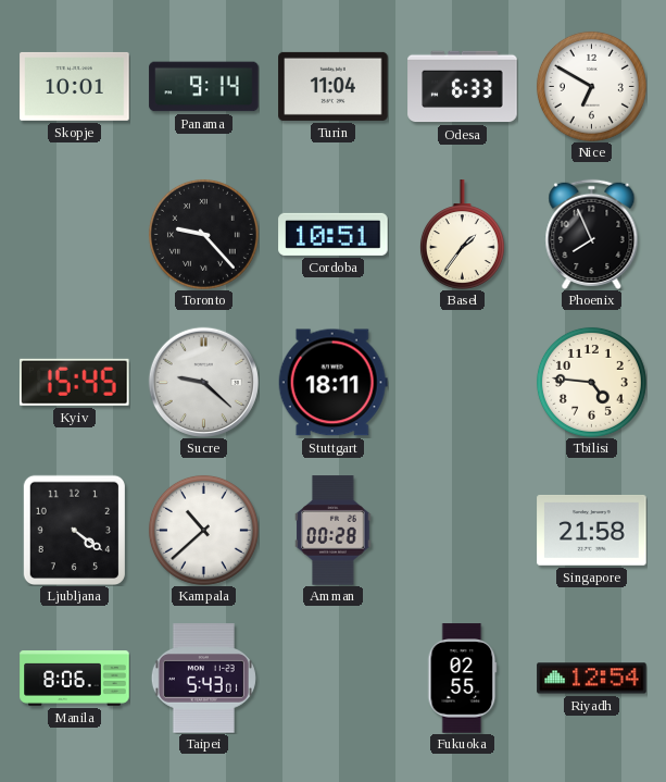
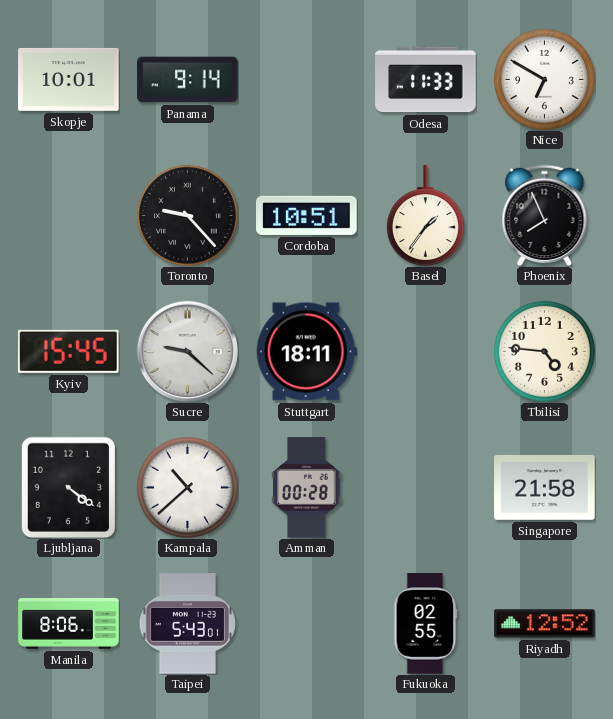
Turin: 11:04 -> none (334, 86)
Odesa: 6:33 -> 11:33 (426, 80)
Riyadh: 12:54 -> 12:52 (545, 624)
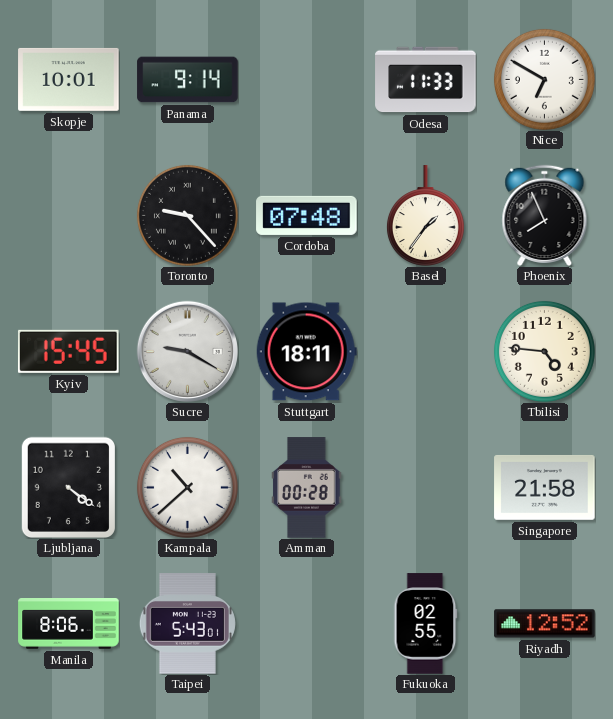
Cordoba: 10:51 -> 07:48 (307, 215)
Sucre: 9:22 -> 9:20 (187, 351)
